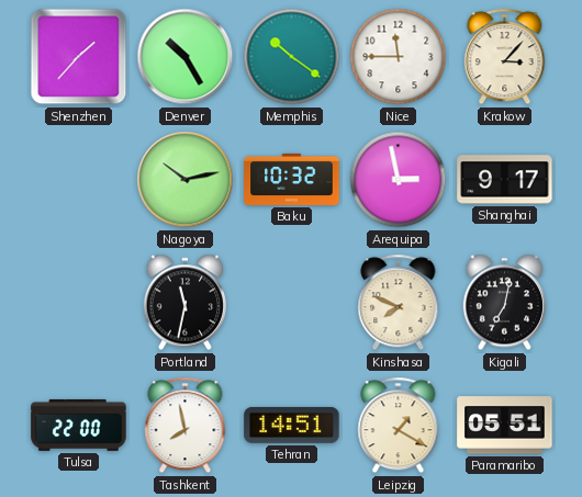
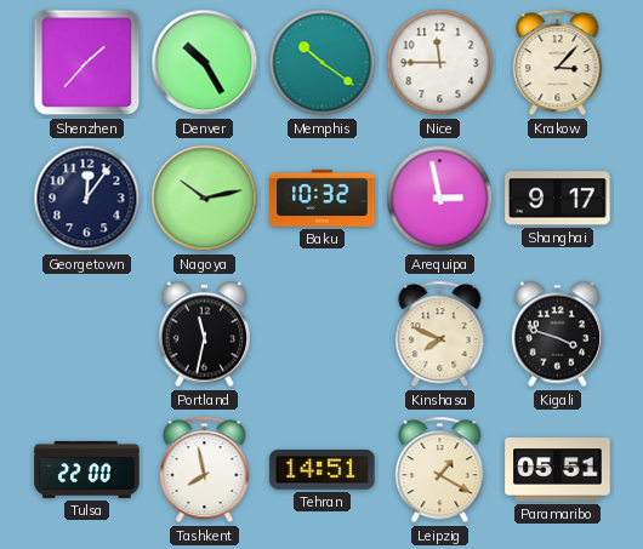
Georgetown: none -> 12:06 (87, 199)
Kigali: 7:02 -> 3:48 (557, 334)
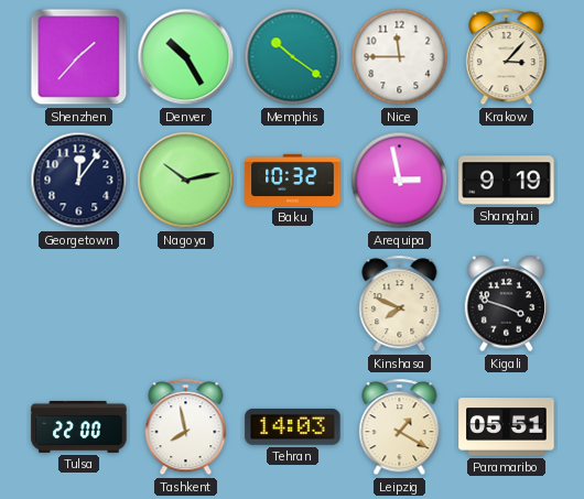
Shanghai: 9:17 -> 9:19 (507, 181)
Portland: 11:32 -> none (204, 334)
Tehran: 14:51 -> 14:03 (293, 426)
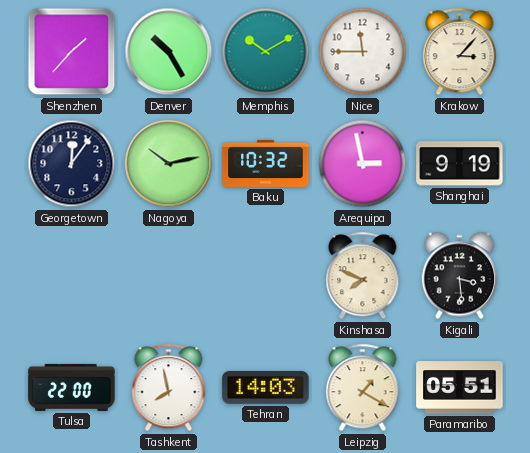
Memphis: 10:21 -> 10:10 (266, 52)
Kigali: 3:48 -> 3:29 (459, 276)
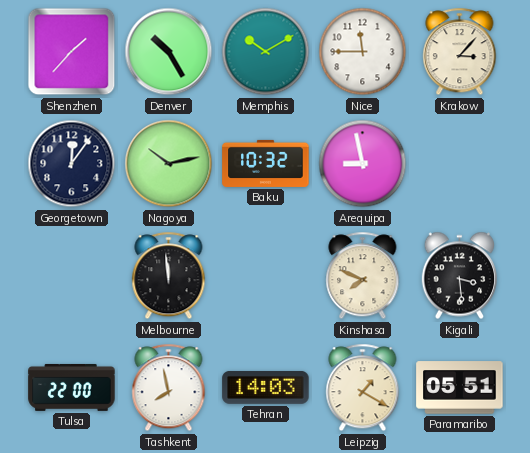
Arequipa: 2:58 -> 8:58 (363, 164)
Shanghai: 9:19 -> none (460, 164)
Melbourne: none -> 11:59 (169, 276)
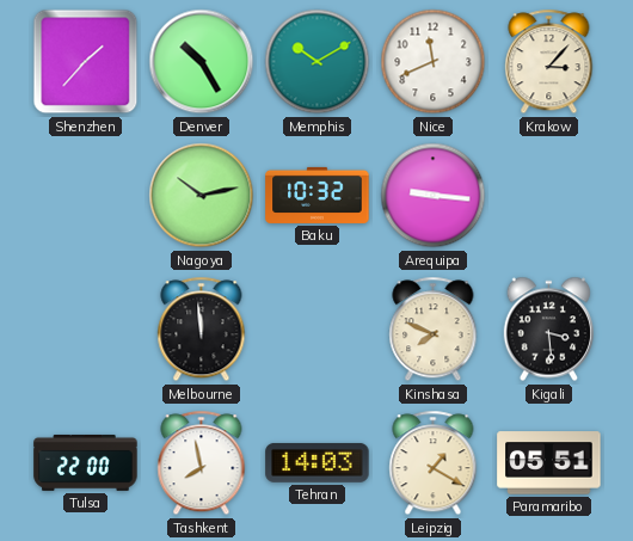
Nice: 11:45 -> 11:41 (434, 62)
Georgetown: 12:06 -> none (72, 164)
Arequipa: 8:58 -> 9:16 (434, 196)
